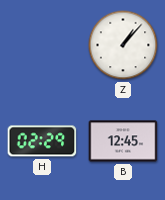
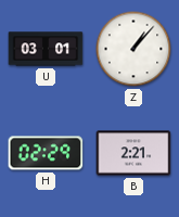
U: none -> 03:01 (46, 49)
B: 12:45 -> 2:21 (133, 153)
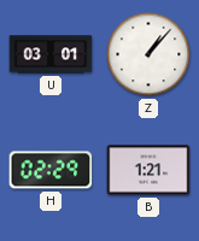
B: 2:21 -> 1:21 (148, 170)
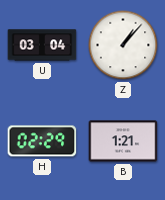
U: 03:01 -> 03:04 (42, 45)
